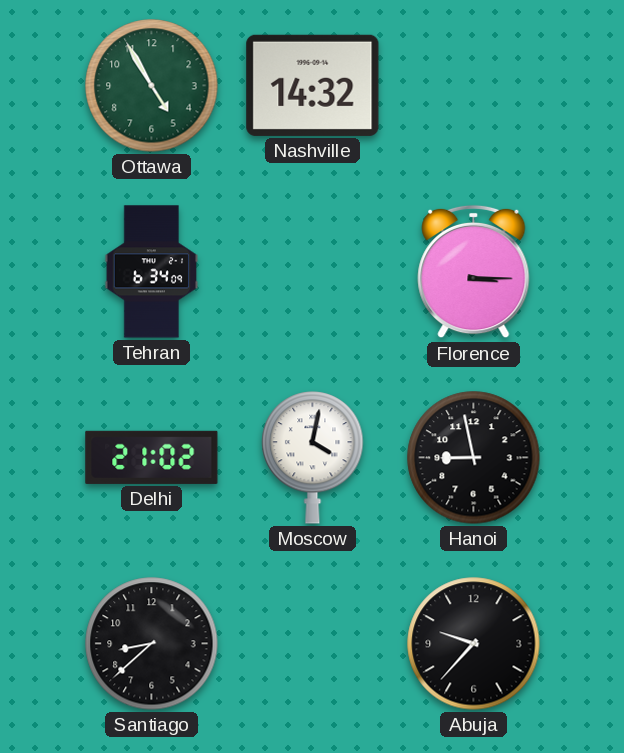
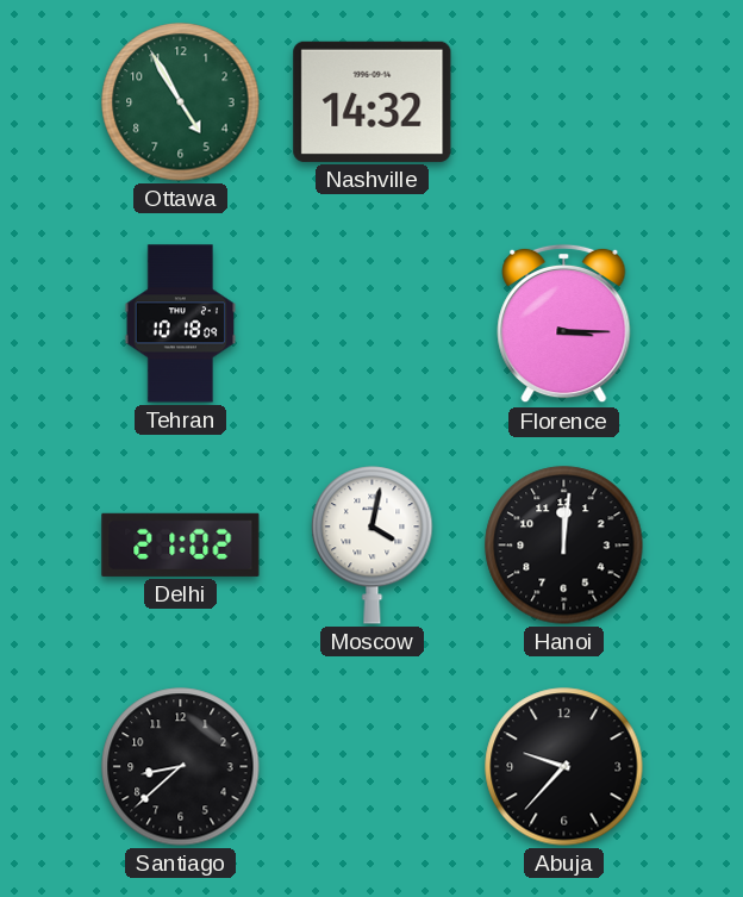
Tehran: 6:34 -> 10:18 (181, 324)
Hanoi: 8:58 -> 12:01 (564, 546)
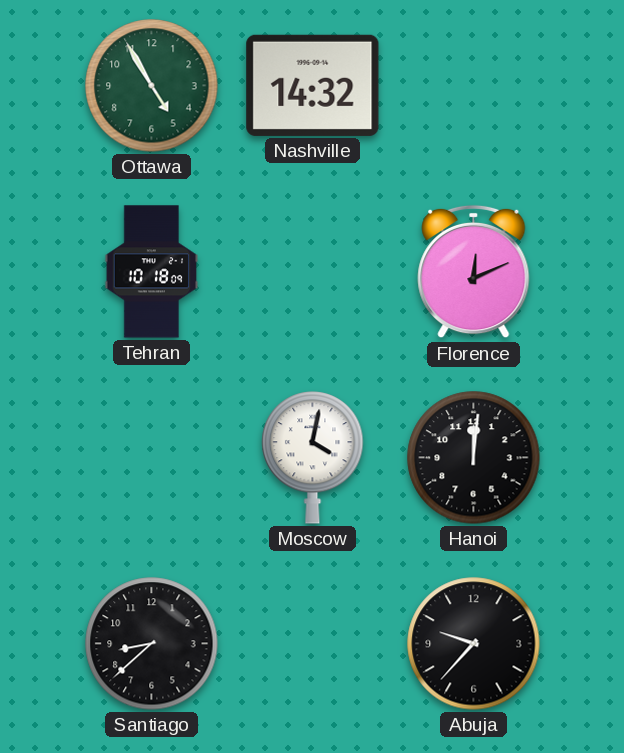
Florence: 3:15 -> 12:11 (474, 272)
Delhi: 21:02 -> none (181, 544)
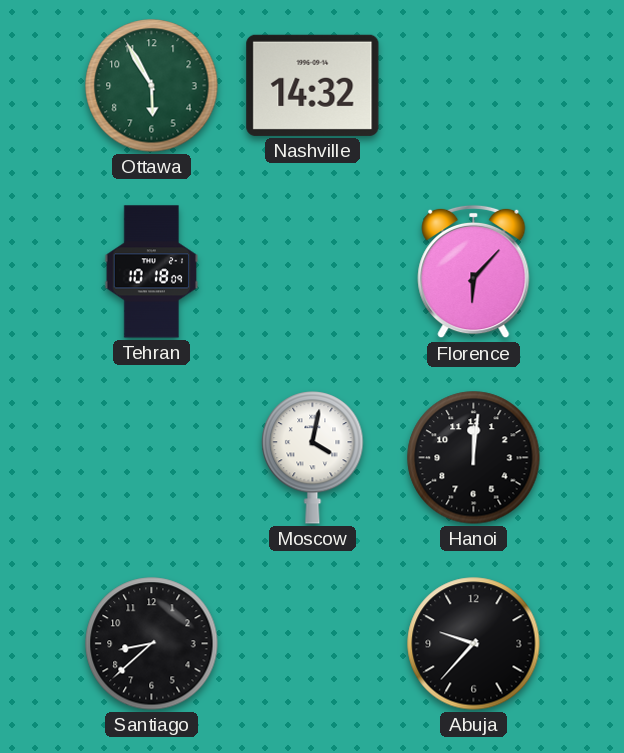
Ottawa: 4:55 -> 5:55 (152, 86)
Florence: 12:11 -> 6:07 (474, 272)
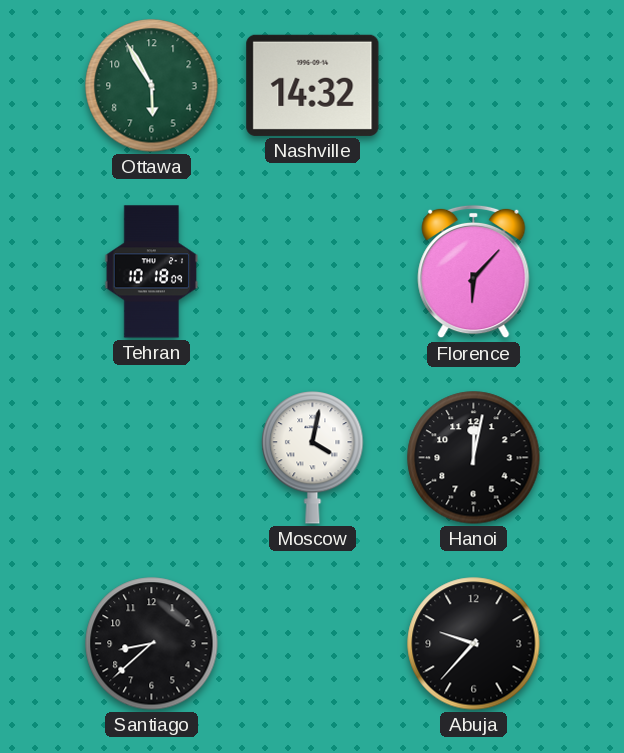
Hanoi: 12:01 -> 12:02 (474, 458)
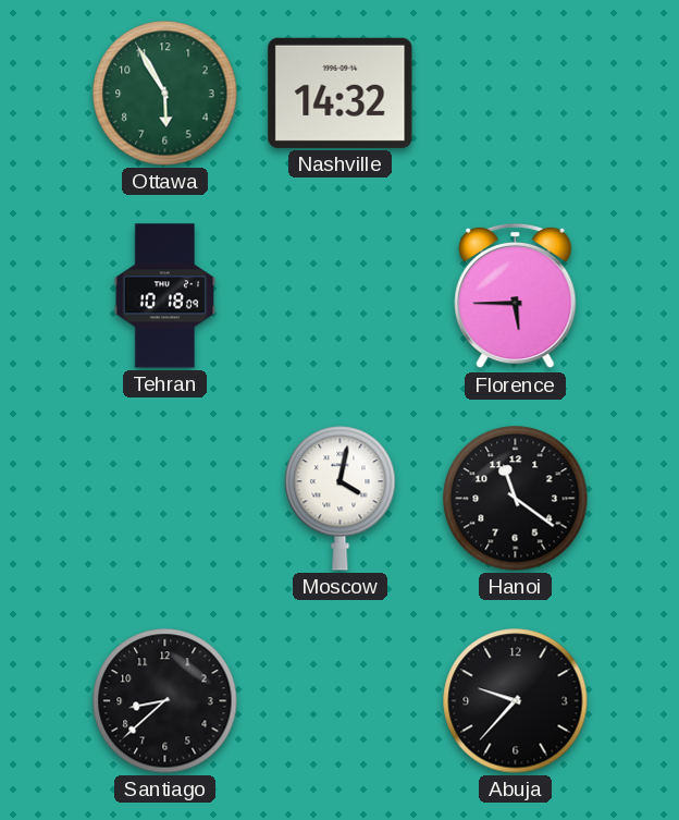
Florence: 6:07 -> 5:45 (516, 296)
Hanoi: 12:02 -> 11:21 (516, 499)
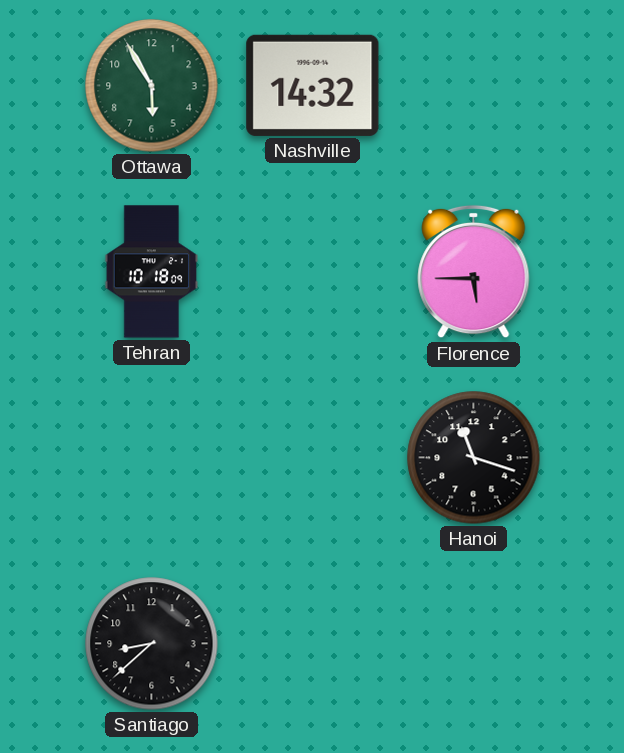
Moscow: 4:02 -> none (341, 499)
Hanoi: 11:21 -> 11:18 (474, 458)
Abuja: 9:37 -> none (516, 701)
